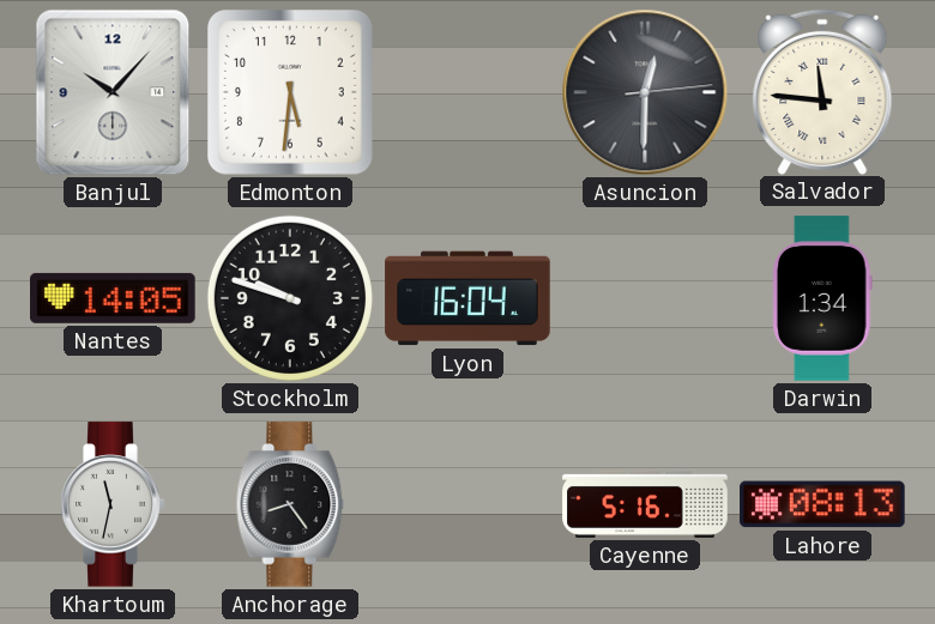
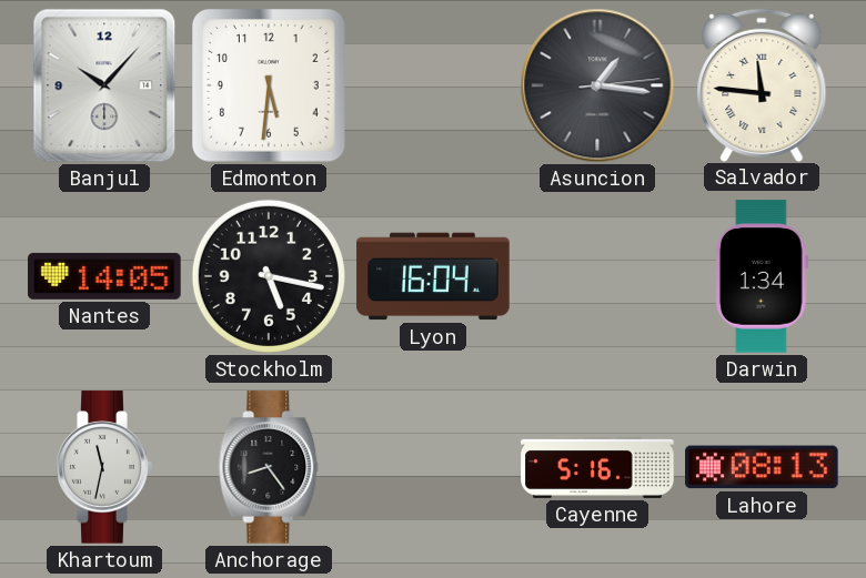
Asuncion: 12:30 -> 1:16 (597, 85)
Stockholm: 9:48 -> 5:17 (269, 276)
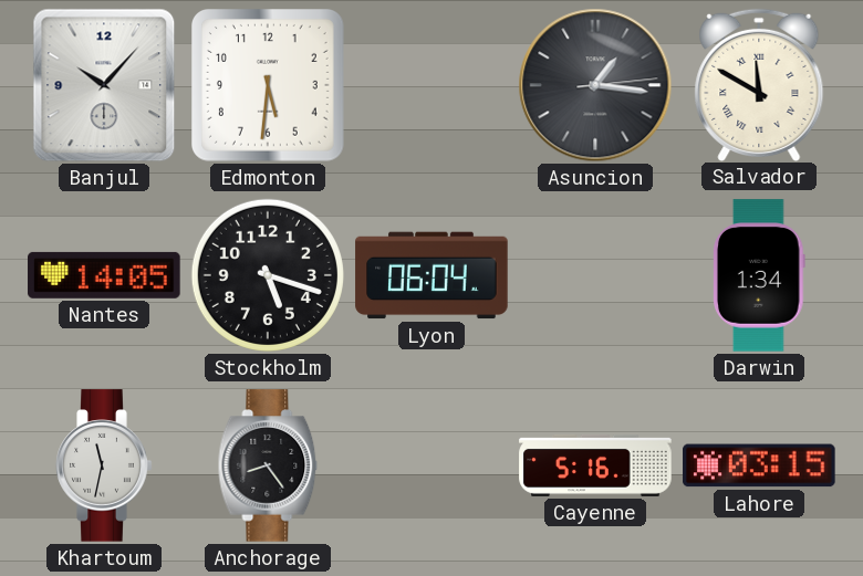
Salvador: 11:46 -> 11:50 (759, 84)
Stockholm: 5:17 -> 5:18 (268, 275)
Lyon: 16:04 -> 06:04 (431, 275)
Lahore: 08:13 -> 03:15 (759, 465)
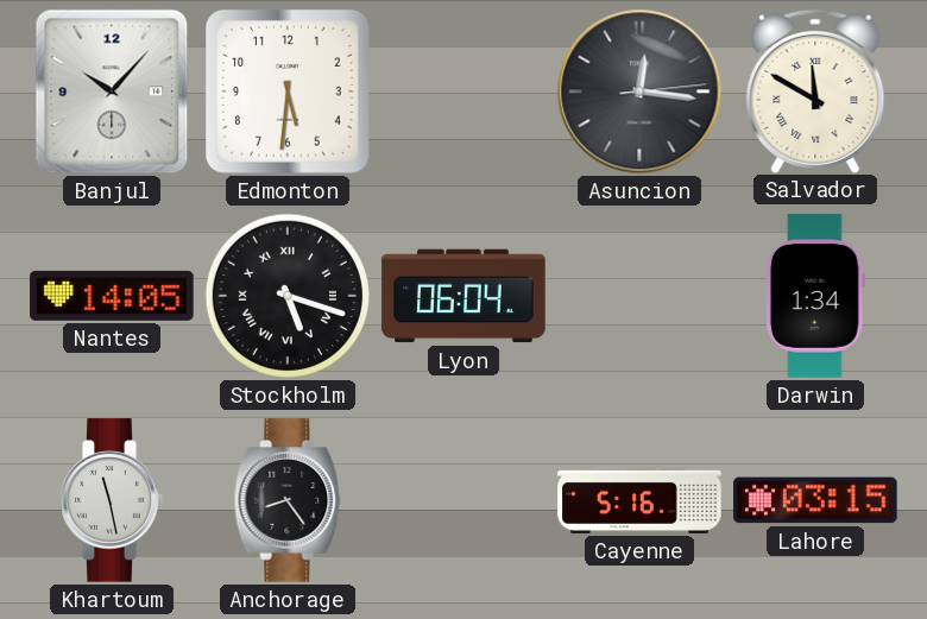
Asuncion: 1:16 -> 12:16 (639, 91)
Stockholm numerals: Arabic -> Roman (288, 296)
Khartoum: 11:32 -> 11:28 (112, 500)
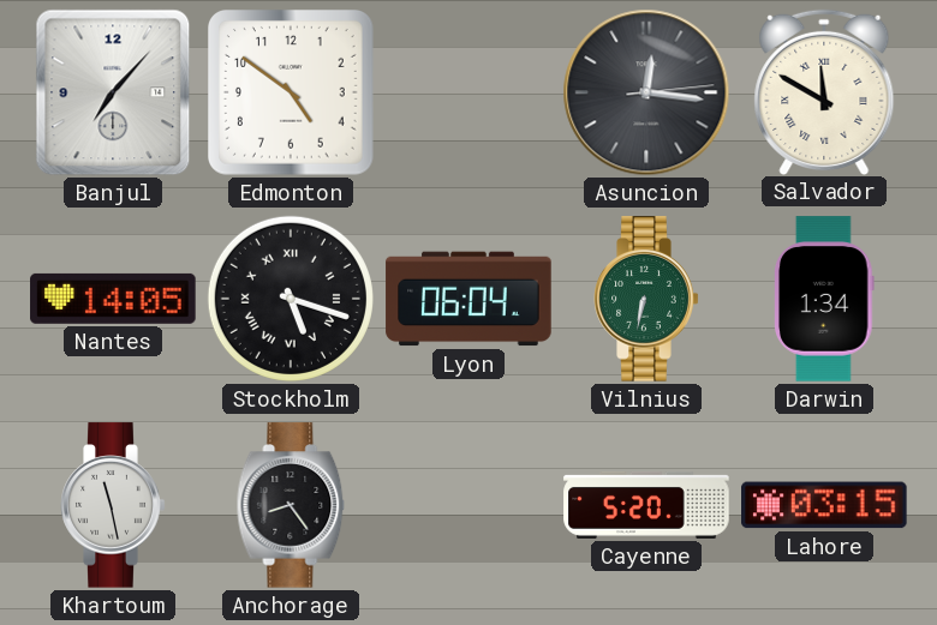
Banjul: 10:07 -> 7:07 (113, 92)
Edmonton: 5:31 -> 4:51 (292, 94)
Vilnius: none -> 6:32 (646, 299)
Cayenne: 5:16 -> 5:20 (646, 505)
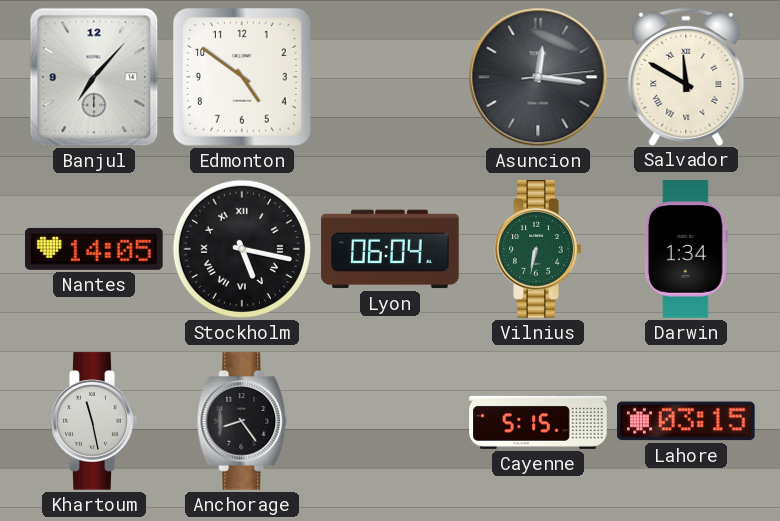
Stockholm: 5:18 -> 5:17 (242, 249)
Cayenne: 5:20 -> 5:15 (538, 421)
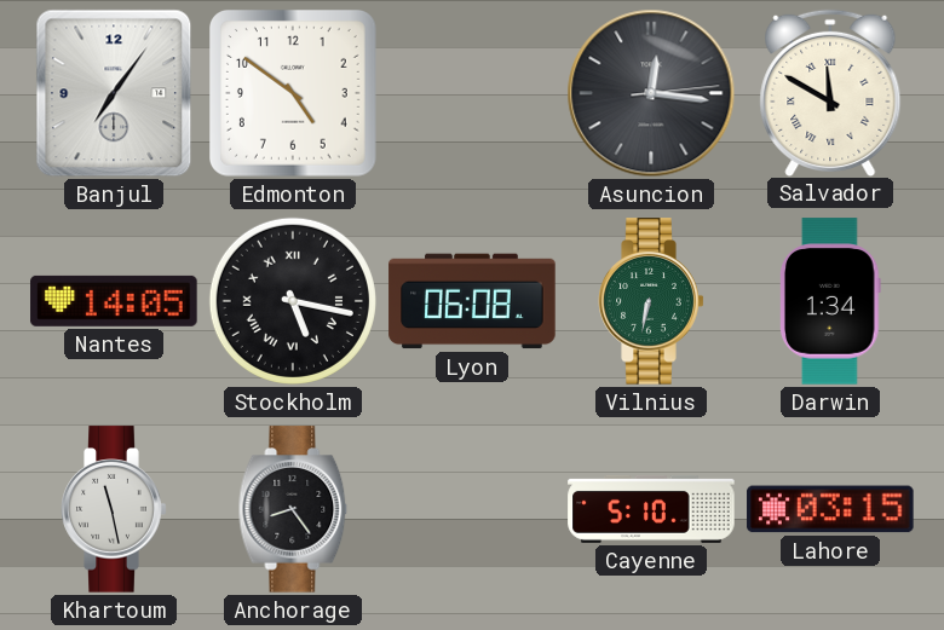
Banjul: 7:07 -> 7:06 (114, 93)
Lyon: 06:04 -> 06:08 (472, 301)
Cayenne: 5:15 -> 5:10 (651, 509)
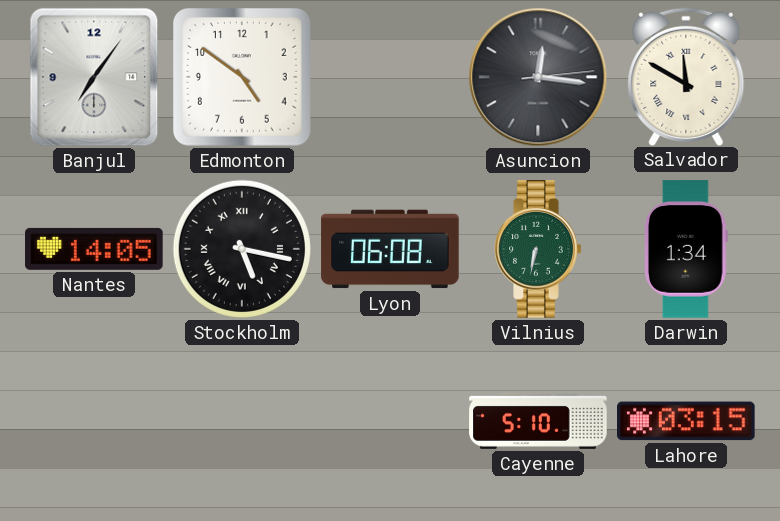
Khartoum: 11:28 -> none (114, 509)
Anchorage: 8:24 -> none (293, 509)
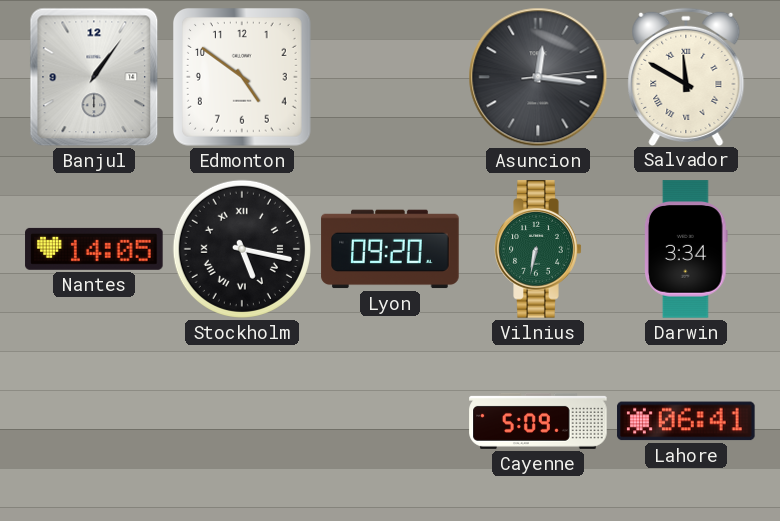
Banjul: 7:06 -> 1:06 (94, 77)
Lyon: 06:08 -> 09:20 (390, 249)
Darwin: 1:34 -> 3:34 (687, 249)
Cayenne: 5:10 -> 5:09 (538, 421)
Lahore: 03:15 -> 06:41 (686, 421)
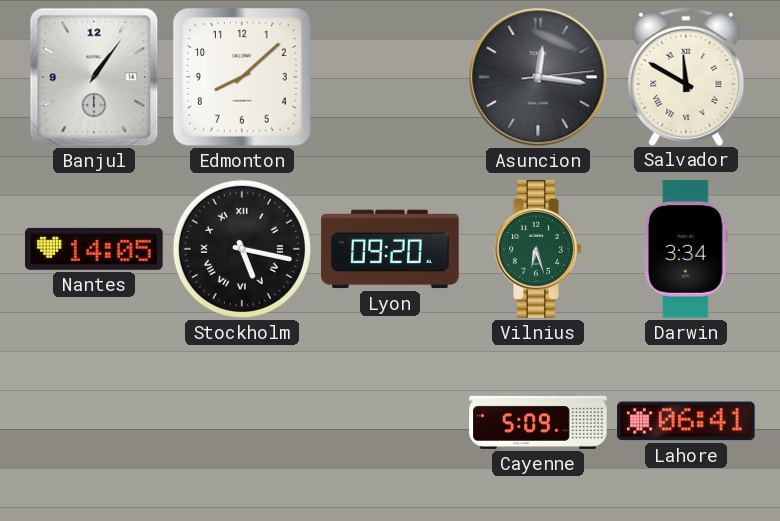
Edmonton: 4:51 -> 8:08 (243, 78)
Vilnius: 6:32 -> 6:27 (538, 249)
